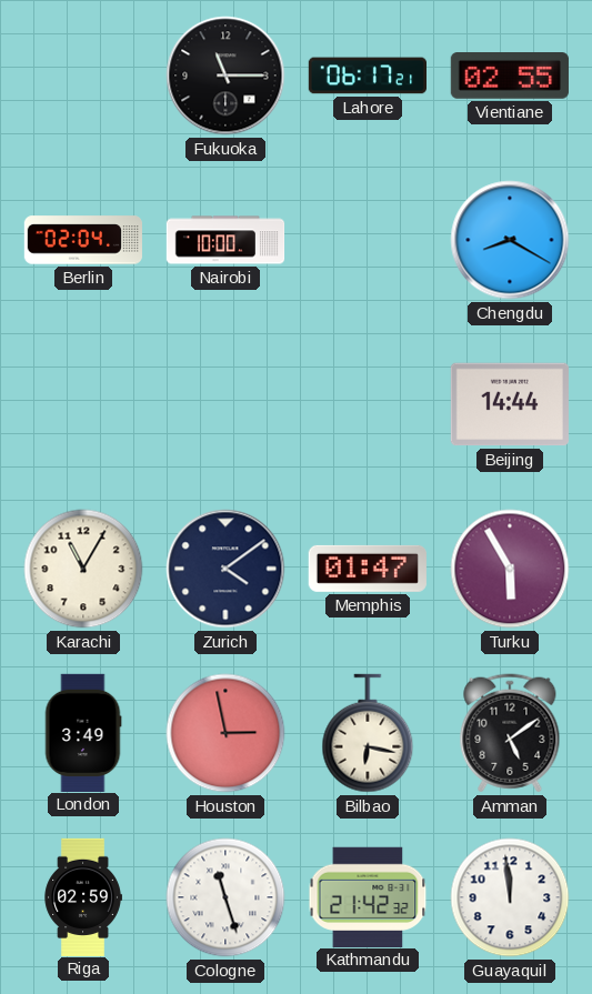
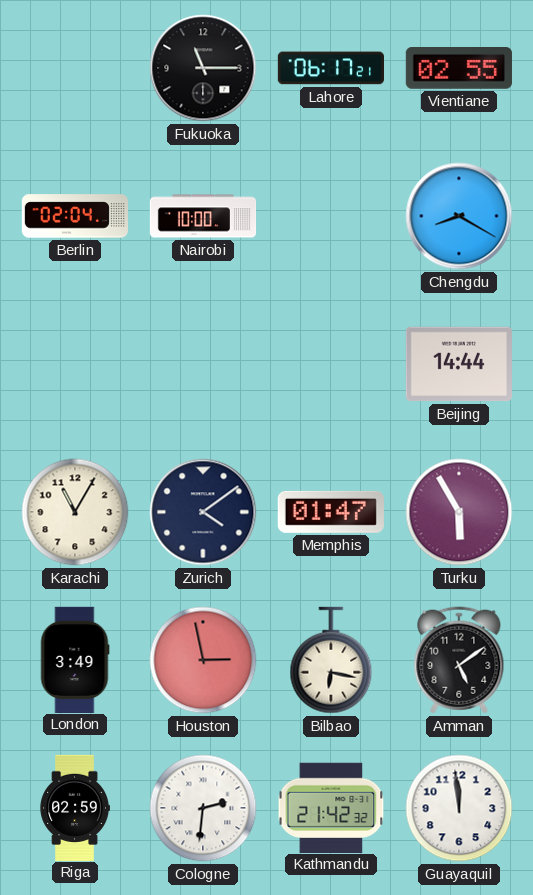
Cologne: 11:27 -> 2:31 (203, 808)
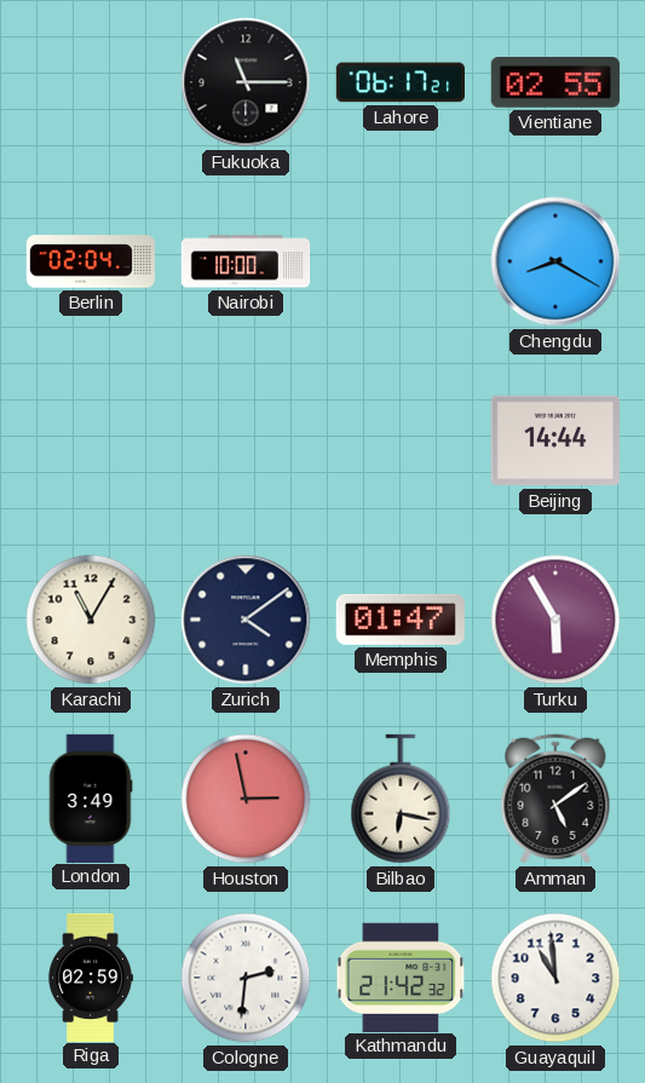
Guayaquil: 11:59 -> 10:59 (555, 978)
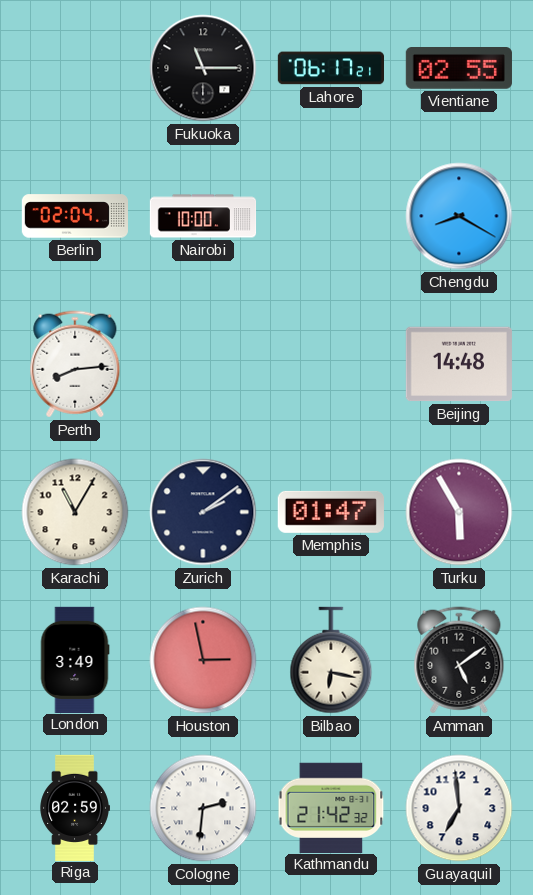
Perth: none -> 8:14 (75, 364)
Beijing: 14:44 -> 14:48 (459, 364)
Zurich: 4:09 -> 2:09 (203, 512)
Guayaquil: 10:59 -> 6:59 (459, 808)
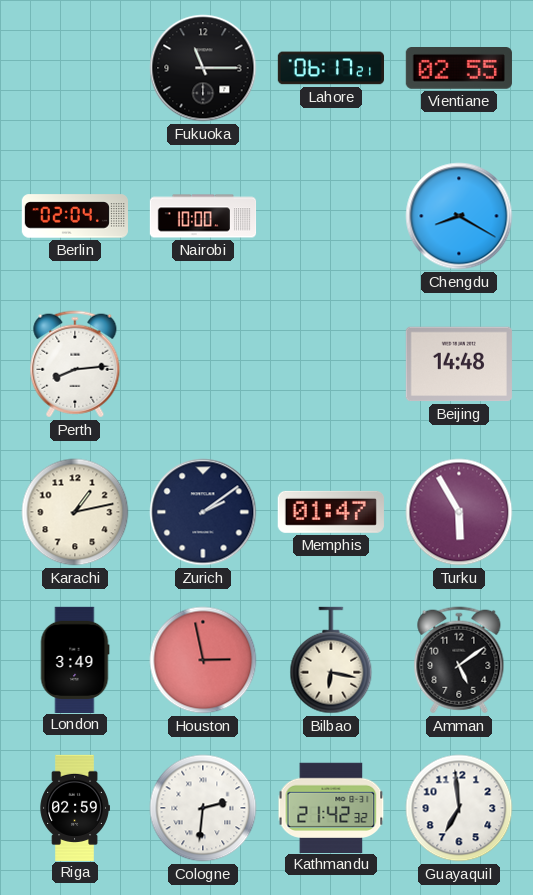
Karachi: 11:05 -> 1:13 (75, 512)
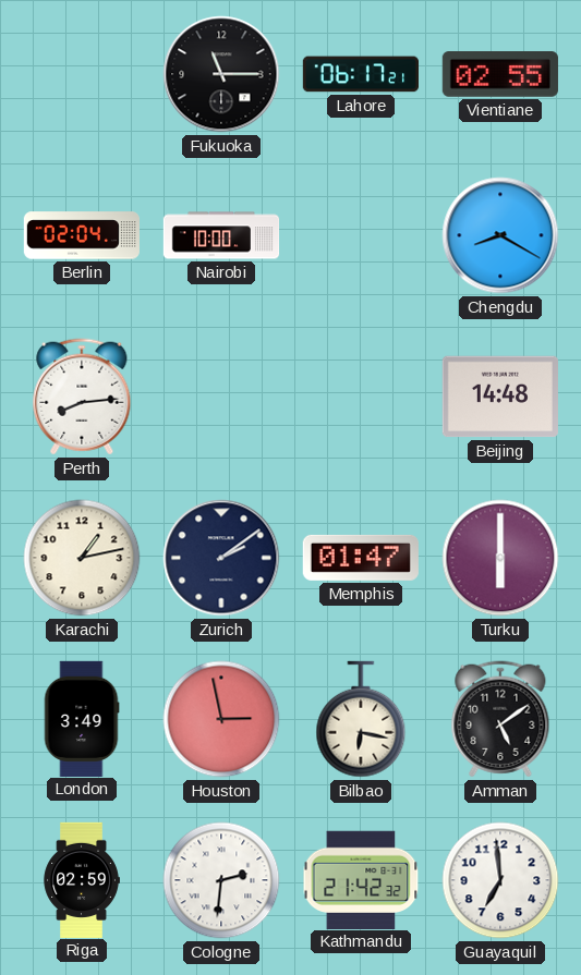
Turku: 5:55 -> 6:00 (500, 558)
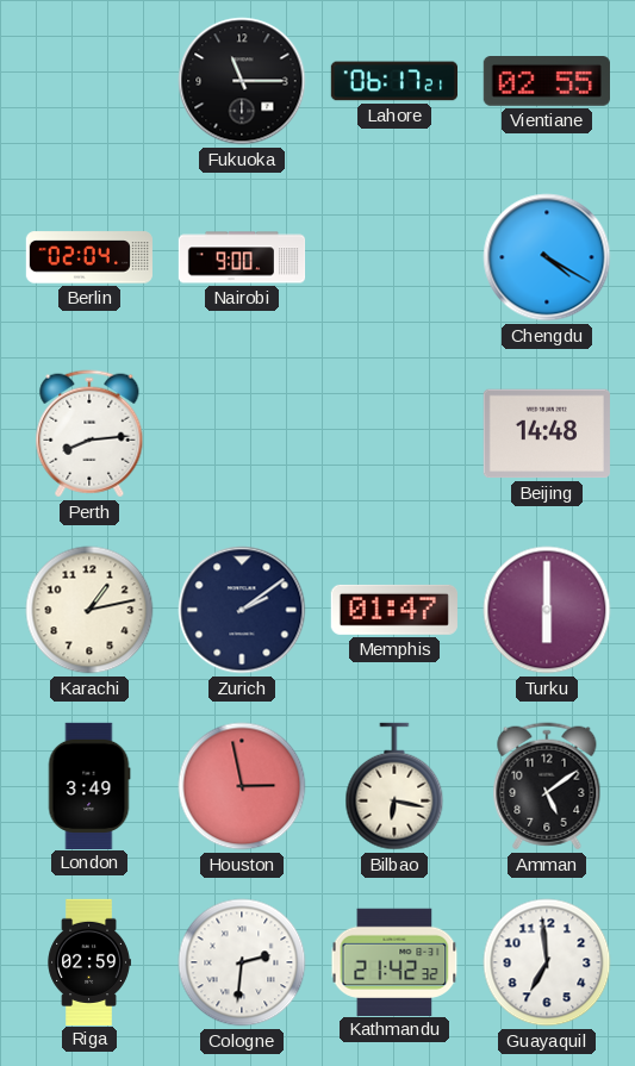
Nairobi: 10:00 -> 9:00 (242, 257)
Chengdu: 8:20 -> 4:20 (547, 257)
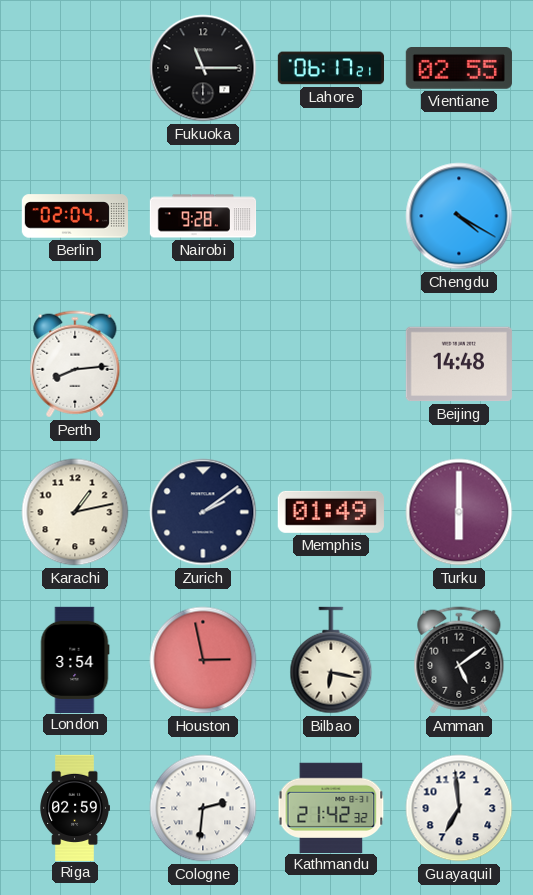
Nairobi: 9:00 -> 9:28 (203, 216)
Memphis: 01:47 -> 01:49 (331, 512)
London: 3:49 -> 3:54 (75, 659)
